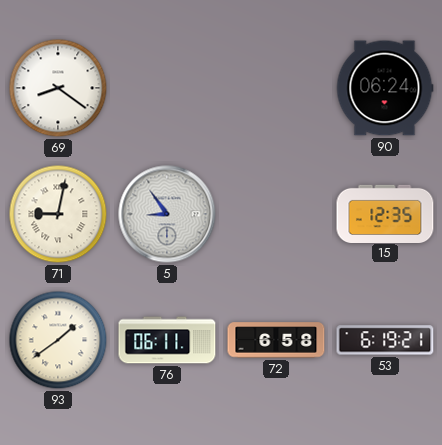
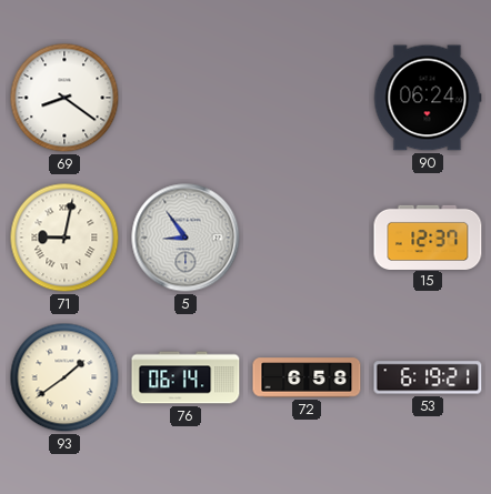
15: 12:35 -> 12:37 (428, 236)
76: 06:11 -> 06:14 (186, 377)
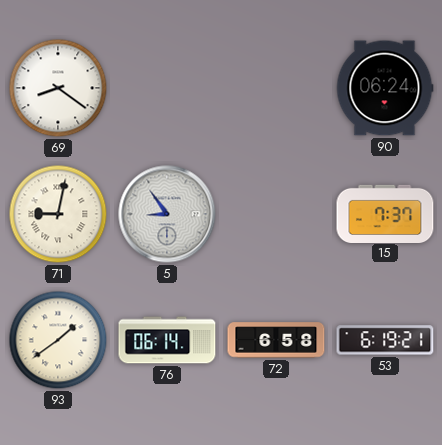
15: 12:37 -> 7:37 (385, 213)
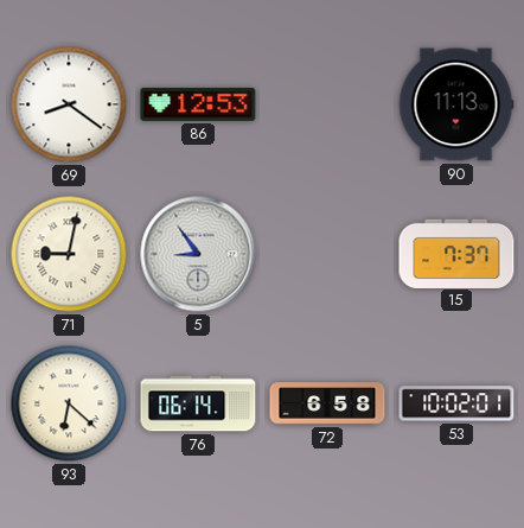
86: none -> 12:53 (198, 104)
90: 06:24 -> 11:13 (456, 104)
93: 1:39 -> 6:22 (69, 403)
53: 6:19 -> 10:02 (456, 403)
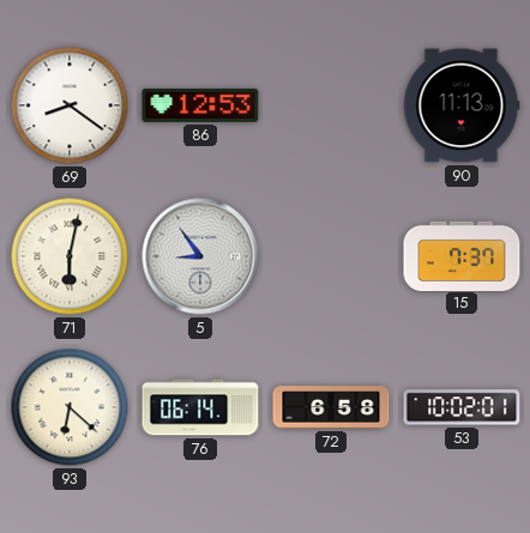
71: 9:02 -> 6:02 (70, 256)
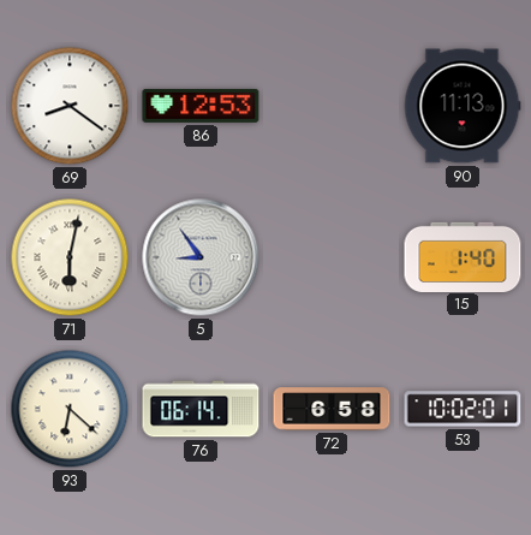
15: 7:37 -> 1:40 (463, 256)
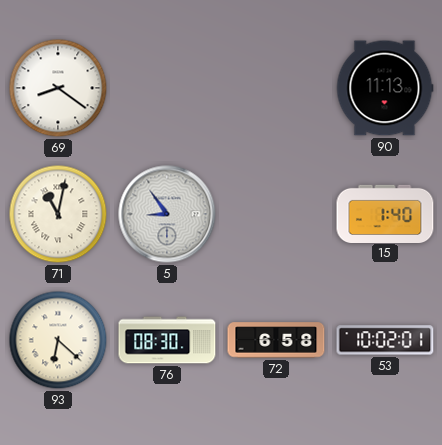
86: 12:53 -> none (201, 106)
71: 6:02 -> 11:02 (58, 214)
76: 06:14 -> 08:30 (167, 340)
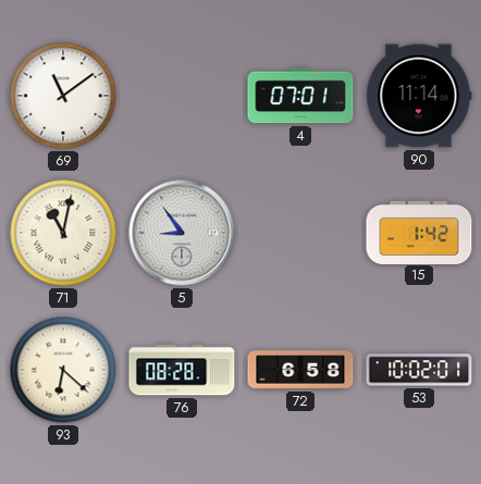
69: 8:21 -> 11:09 (63, 96)
4: none -> 07:01 (300, 96)
90: 11:13 -> 11:14 (419, 96)
15: 1:40 -> 1:42 (419, 232)
76: 08:30 -> 08:28 (182, 370)
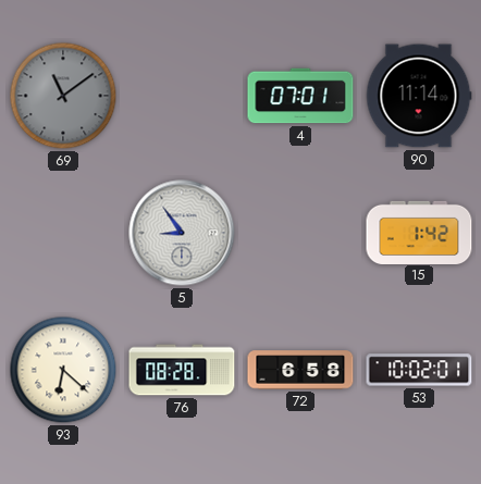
69 dial: white -> grey (63, 96)
71: 11:02 -> none (63, 233)
